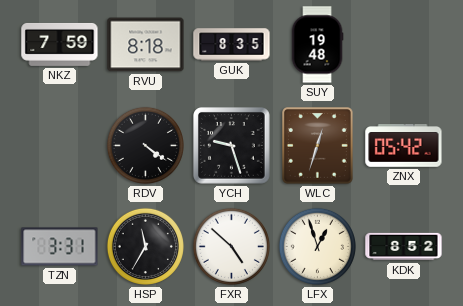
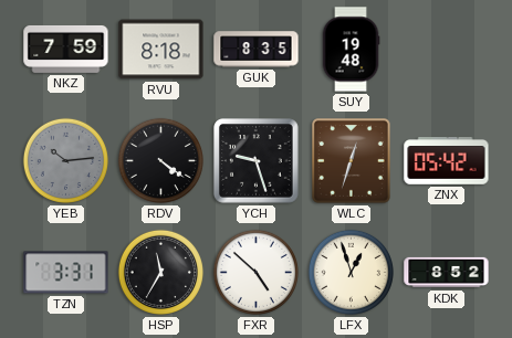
YEB: none -> 10:14 (65, 160)
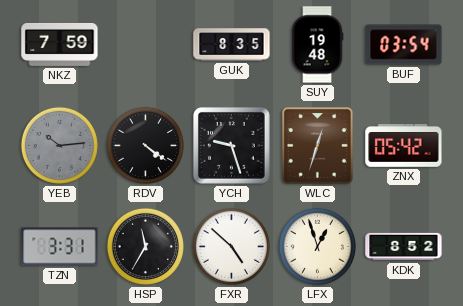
RVU: 8:18 -> none (161, 50)
BUF: none -> 03:54 (404, 45)
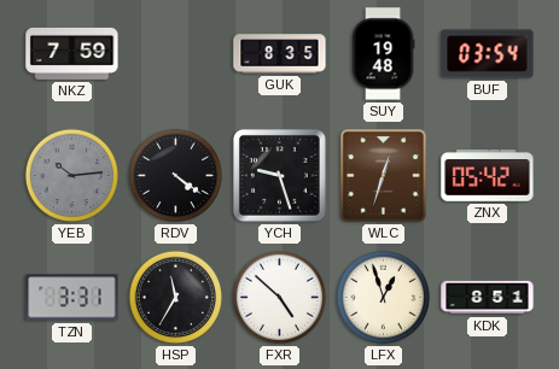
KDK: 8:52 -> 8:51 (488, 298)
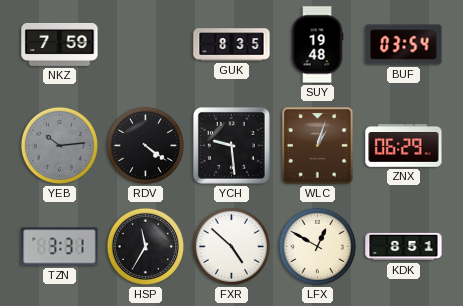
YCH: 9:27 -> 9:29 (232, 146)
WLC: 12:33 -> 1:03 (318, 146)
ZNX: 05:42 -> 06:29 (404, 146)
LFX: 12:57 -> 12:50 (317, 246)
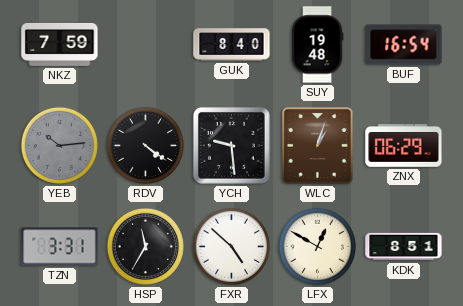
GUK: 8:35 -> 8:40 (232, 45)
BUF: 03:54 -> 16:54 (404, 45)
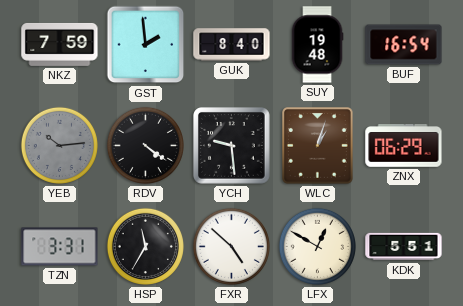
GST: none -> 1:59 (146, 45)
KDK: 8:51 -> 5:51 (404, 247)
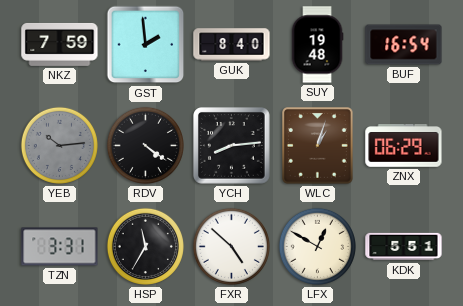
YCH: 9:29 -> 8:14 (232, 146)
